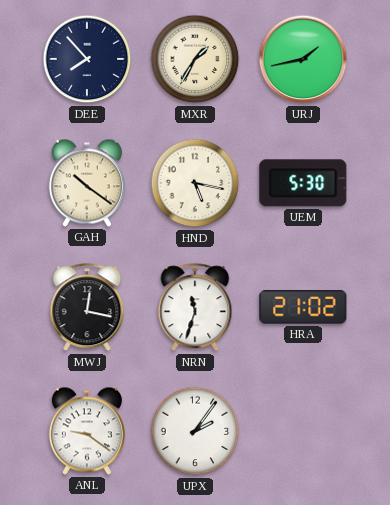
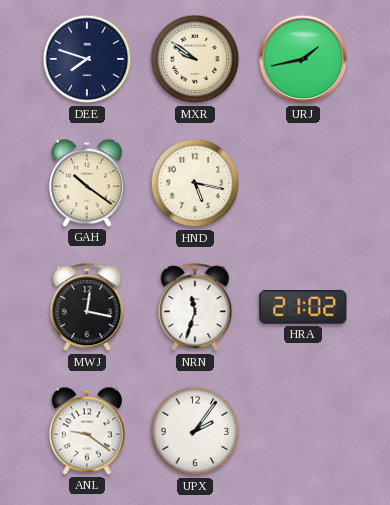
DEE: 7:53 -> 7:48 (87, 59)
MXR: 1:35 -> 9:51 (195, 59)
UEM: 5:30 -> none (303, 183)
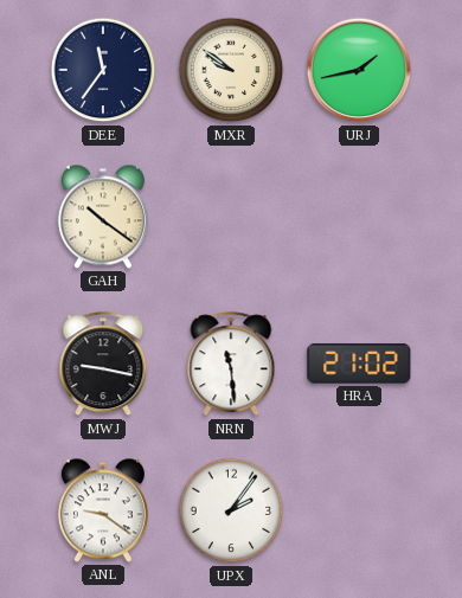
DEE: 7:48 -> 11:36 (103, 70)
HND: 5:17 -> none (195, 183)
MWJ: 12:17 -> 9:17 (103, 365)
NRN: 11:33 -> 11:29 (231, 365)
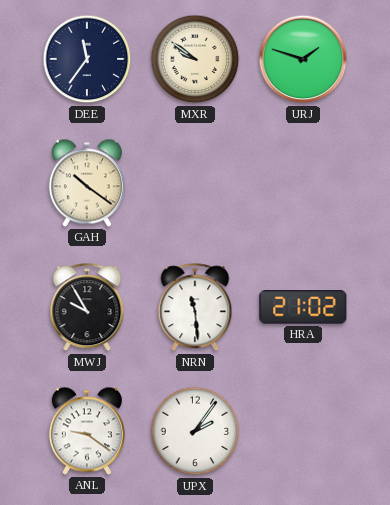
URJ: 1:43 -> 1:48 (303, 59)
MWJ: 9:17 -> 9:55 (87, 308)
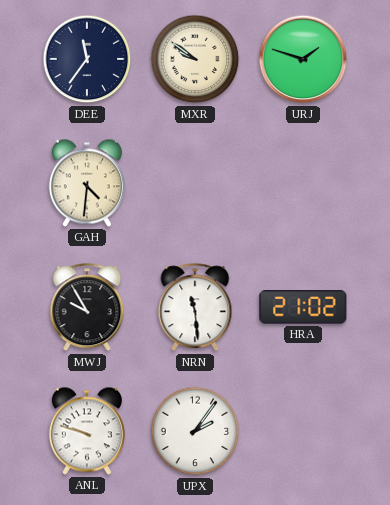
GAH: 10:21 -> 4:31 (87, 183)
ANL: 9:21 -> 9:48 (87, 431)
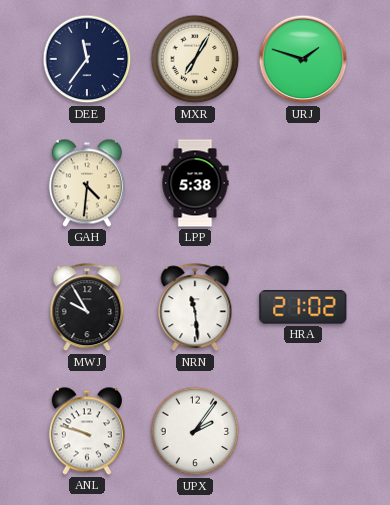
MXR: 9:51 -> 7:05 (195, 59)
LPP: none -> 5:38 (195, 183)
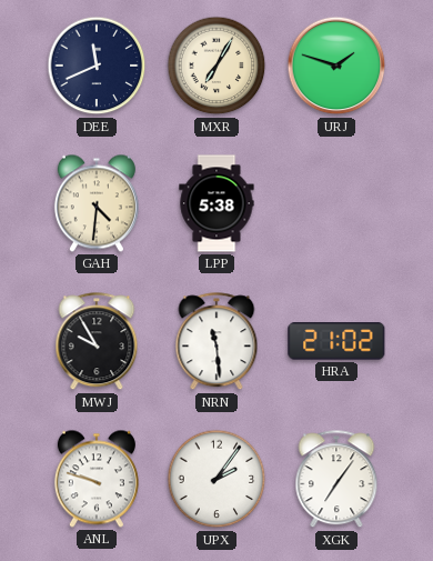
DEE: 11:36 -> 11:41 (97, 66)
XGK: none -> 7:06 (336, 480)
